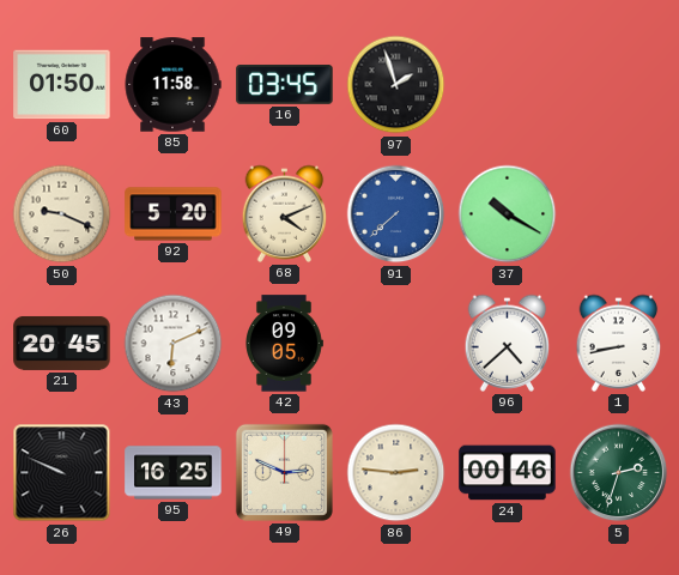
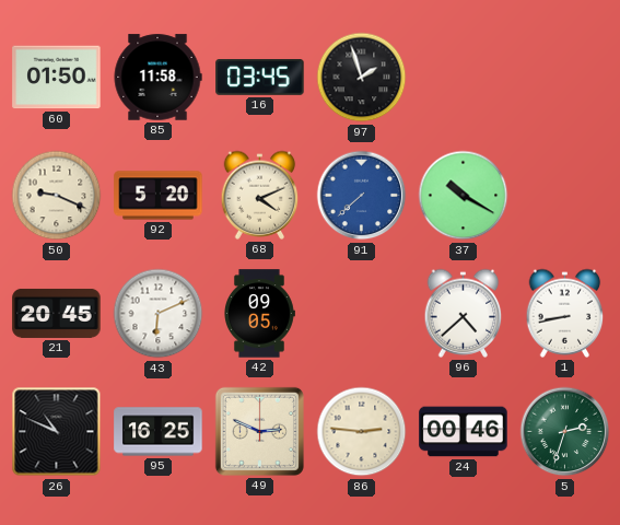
26: 9:49 -> 10:49 (57, 432)
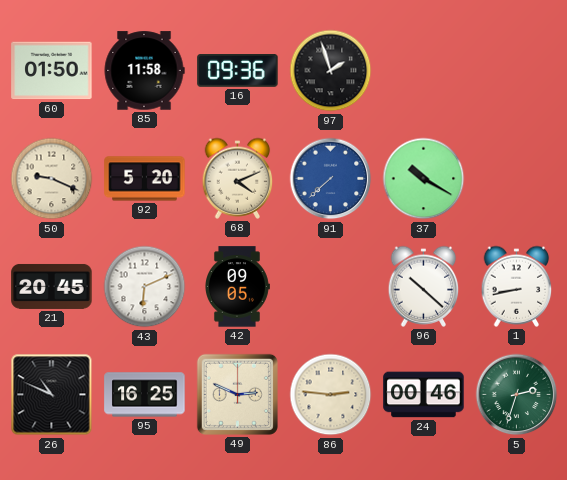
16: 03:45 -> 09:36 (238, 71)
96: 4:38 -> 10:22 (424, 286)
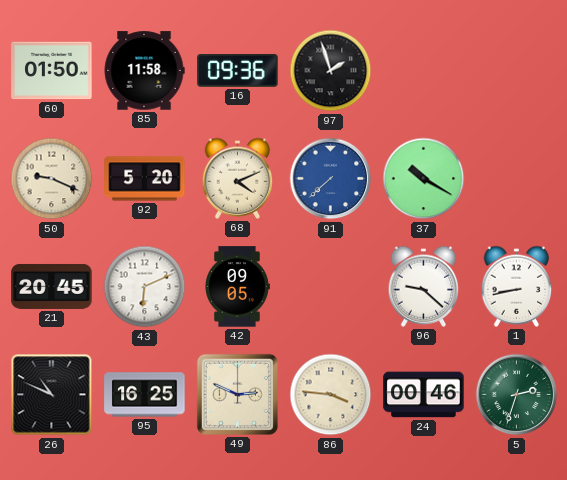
96: 10:22 -> 9:22 (424, 286)
86: 2:46 -> 3:46 (331, 395)
